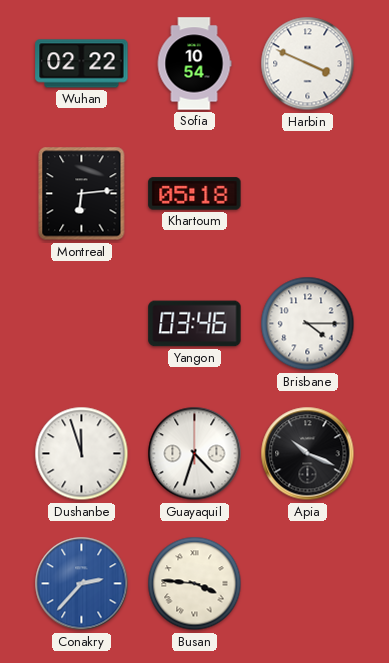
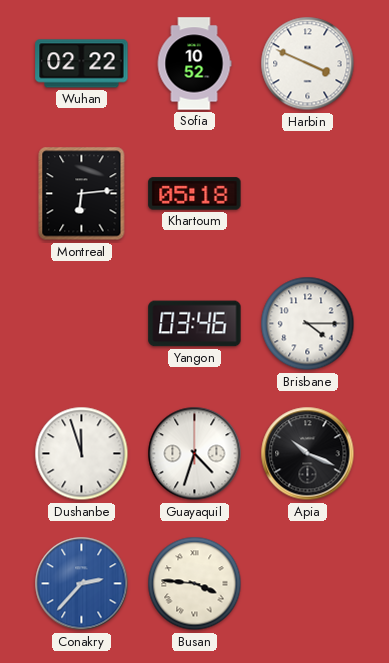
Sofia: 10:54 -> 10:52 (194, 64)
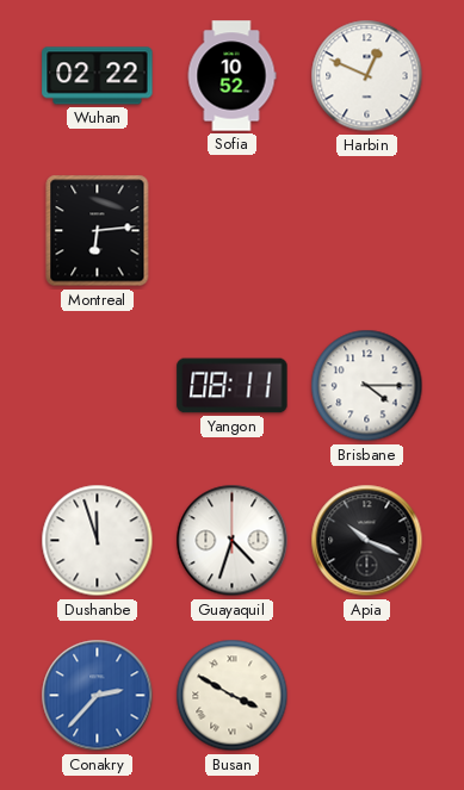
Harbin: 3:49 -> 12:49 (367, 76)
Khartoum: 05:18 -> none (195, 194)
Yangon: 03:46 -> 08:11 (233, 386)
Busan: 3:46 -> 3:50 (233, 696)
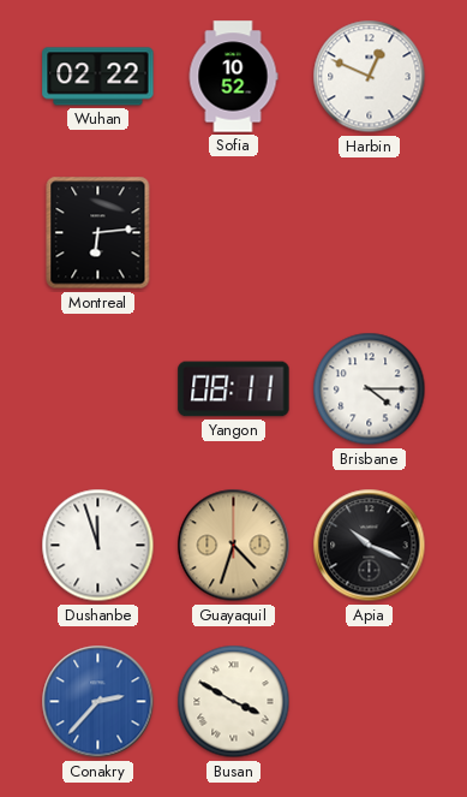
Guayaquil dial: white -> champagne (234, 546)
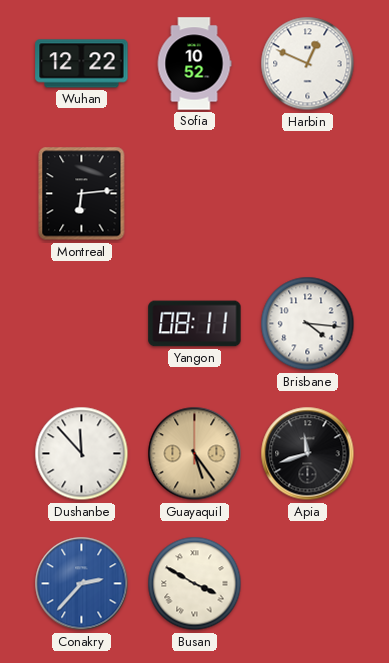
Wuhan: 02:22 -> 12:22 (82, 64)
Brisbane: 4:15 -> 4:16 (308, 324)
Dushanbe: 11:57 -> 11:53 (82, 454)
Guayaquil: 4:33 -> 5:24 (195, 454)
Apia: 10:19 -> 11:42 (308, 454)
